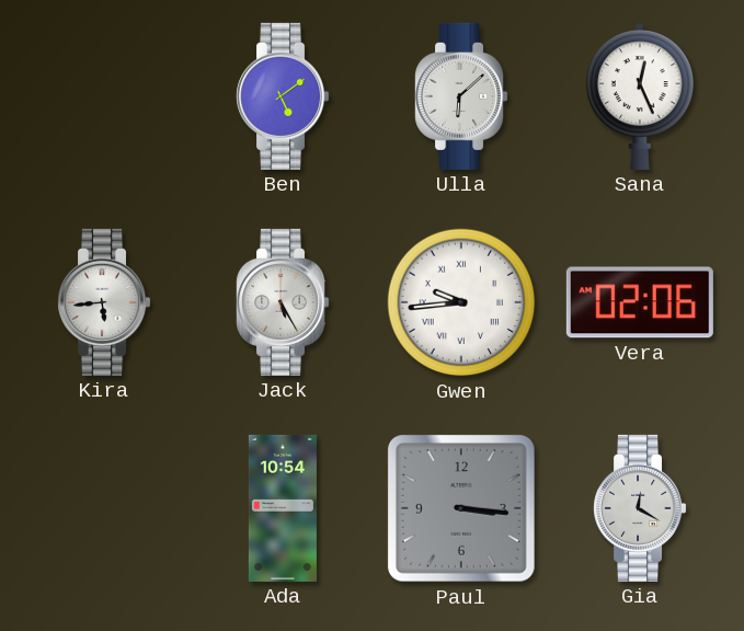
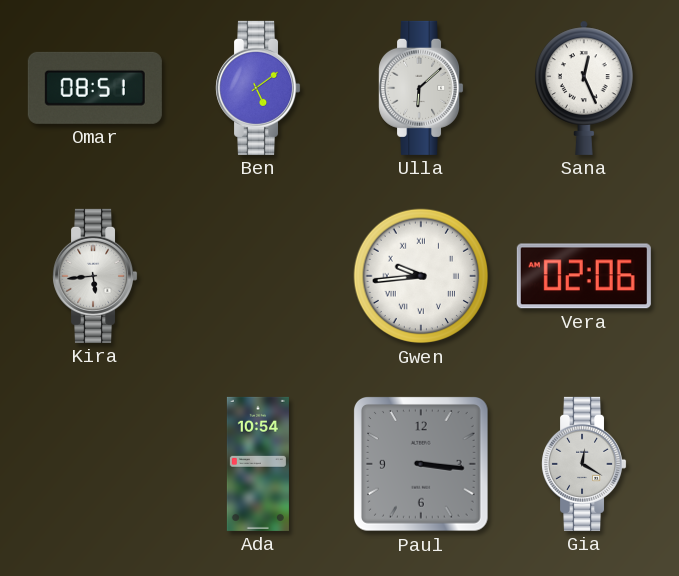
Omar: none -> 08:51 (95, 88)
Jack: 5:25 -> none (283, 302)
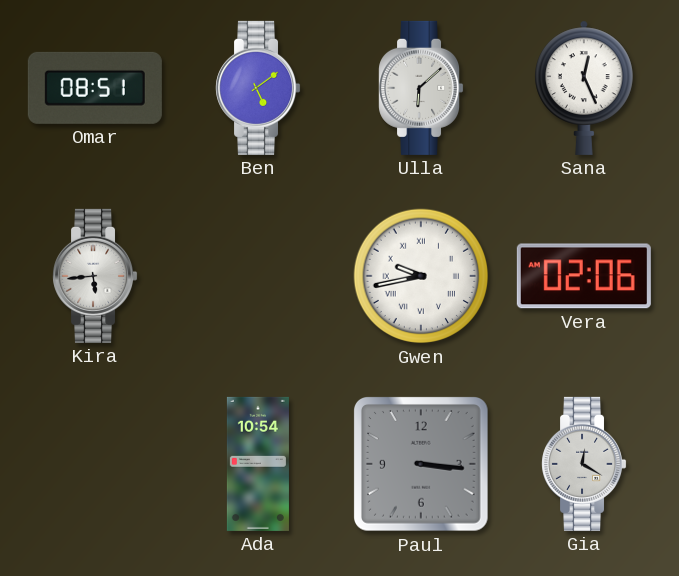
Gwen: 9:44 -> 9:43 (421, 276)
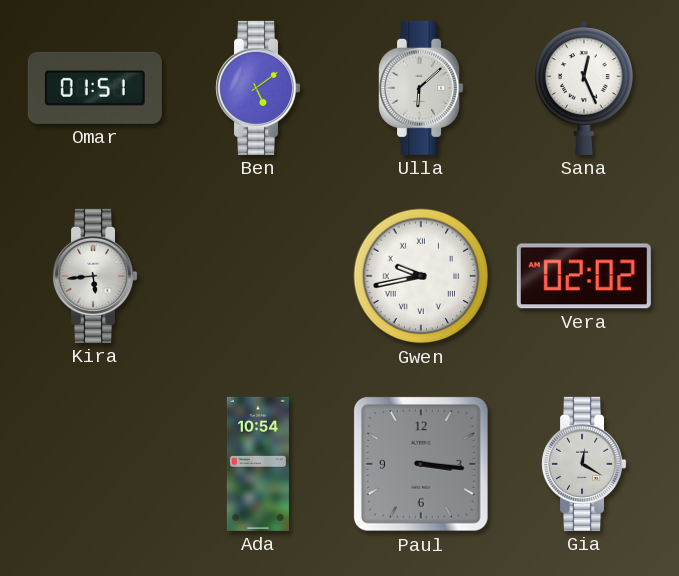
Omar: 08:51 -> 01:51 (95, 88)
Vera: 02:06 -> 02:02 (584, 276)
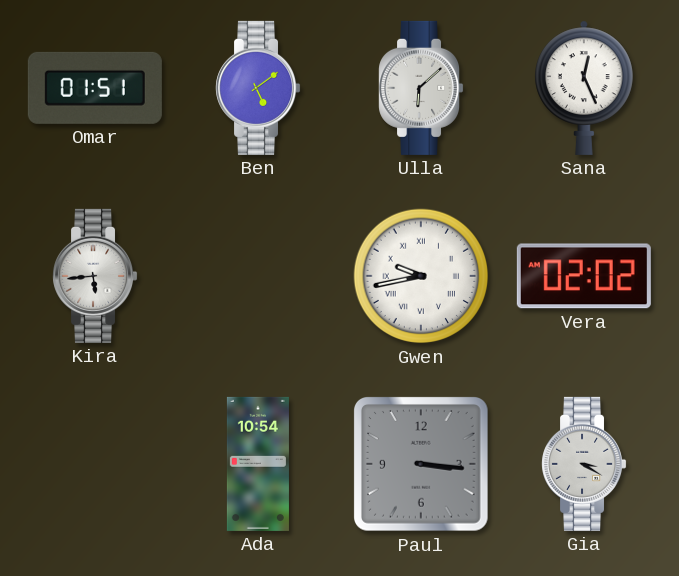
Gia: 12:20 -> 3:20 (584, 464)
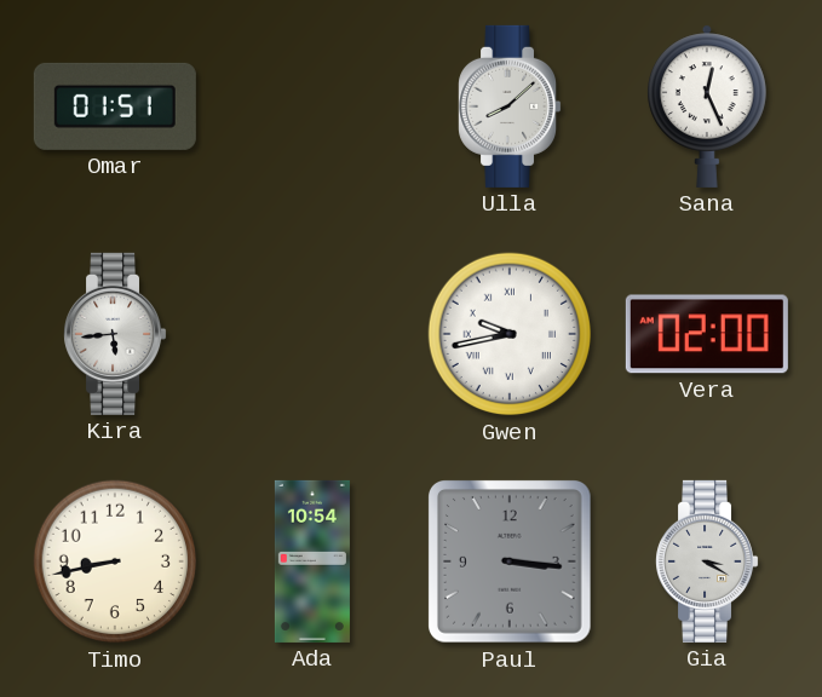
Ben: 5:09 -> none (258, 88)
Ulla: 6:08 -> 8:08 (510, 106)
Vera: 02:02 -> 02:00 (707, 334)
Timo: none -> 8:43 (115, 561)
